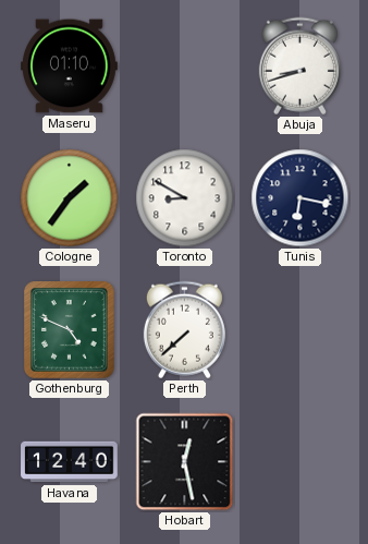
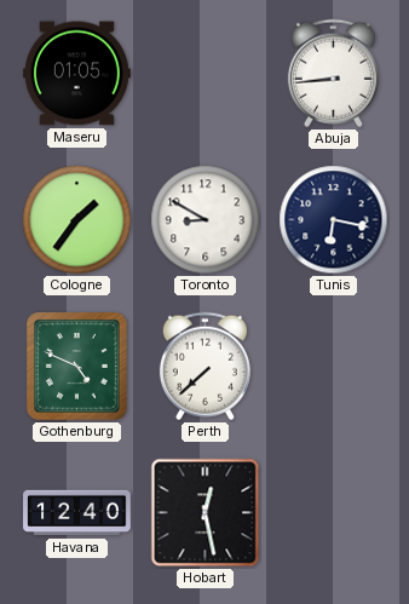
Maseru: 01:10 -> 01:05 (77, 74)
Abuja: 8:42 -> 8:44 (333, 74)
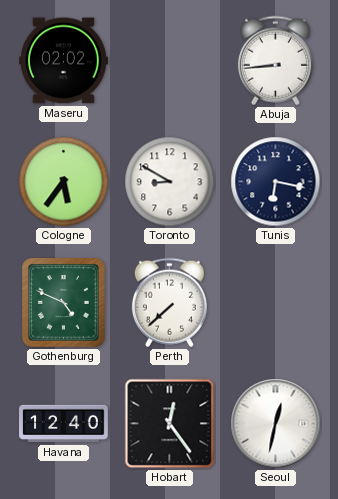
Maseru: 01:05 -> 02:02 (64, 61)
Cologne: 1:36 -> 5:36 (64, 182)
Hobart: 12:28 -> 12:24 (170, 424)
Seoul: none -> 12:32 (276, 424)
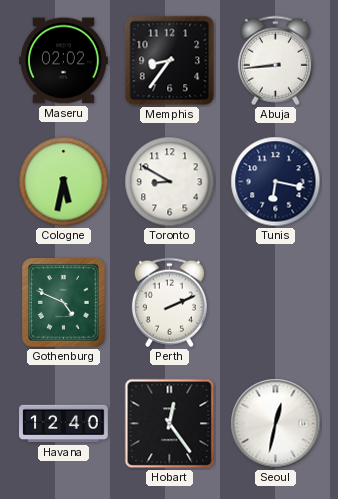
Memphis: none -> 8:36 (170, 61)
Cologne: 5:36 -> 5:32 (64, 182)
Perth: 7:38 -> 2:11 (169, 303)
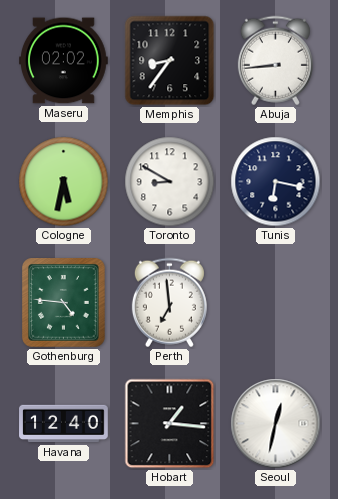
Gothenburg: 4:49 -> 4:46 (64, 303)
Perth: 2:11 -> 6:59 (169, 303)
Hobart: 12:24 -> 1:16 (170, 424)
